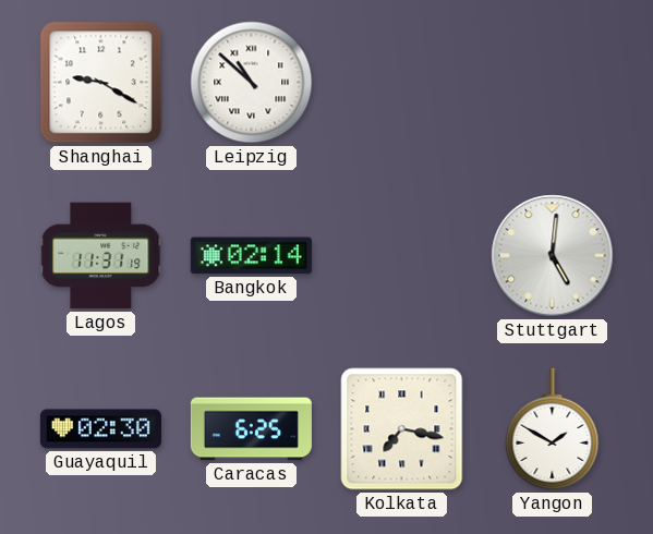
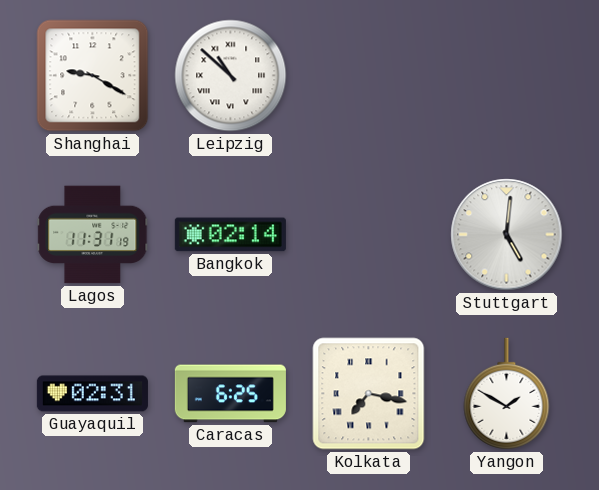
Guayaquil: 02:30 -> 02:31 (92, 394)
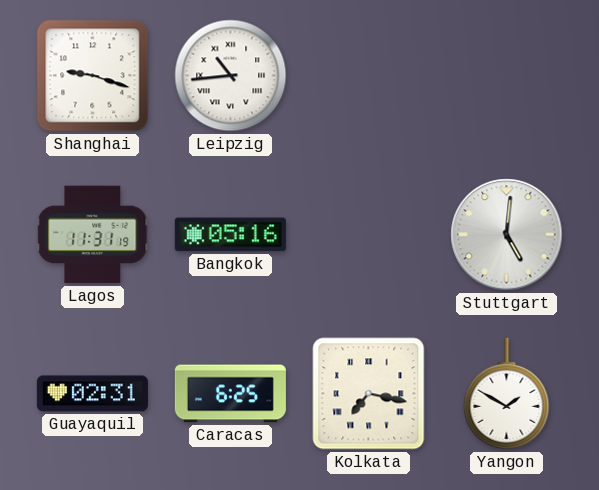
Shanghai: 9:20 -> 9:18 (93, 76)
Leipzig: 10:52 -> 10:44 (231, 76)
Bangkok: 02:14 -> 05:16 (230, 235)
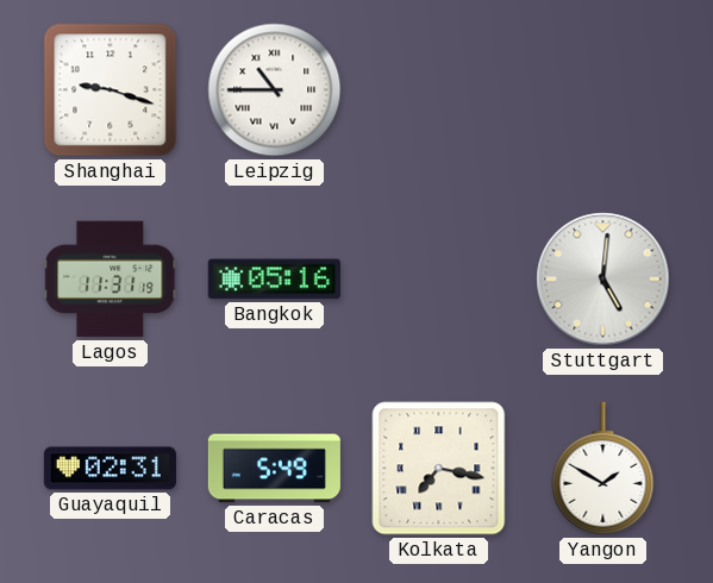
Leipzig: 10:44 -> 10:45 (275, 90)
Caracas: 6:25 -> 5:49 (274, 469)
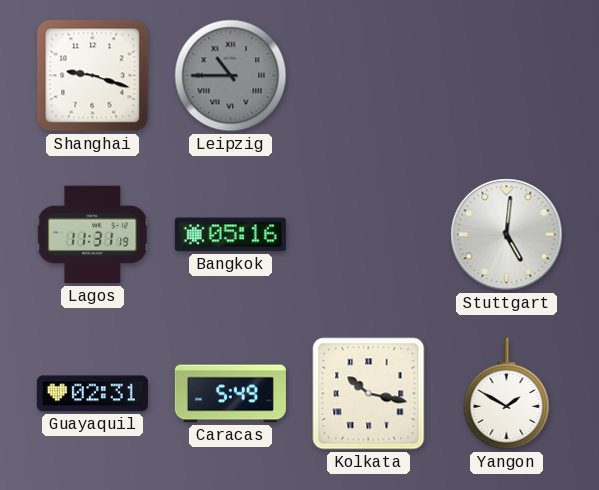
Leipzig dial: white -> grey (231, 76)
Kolkata: 7:17 -> 10:17 (369, 394)
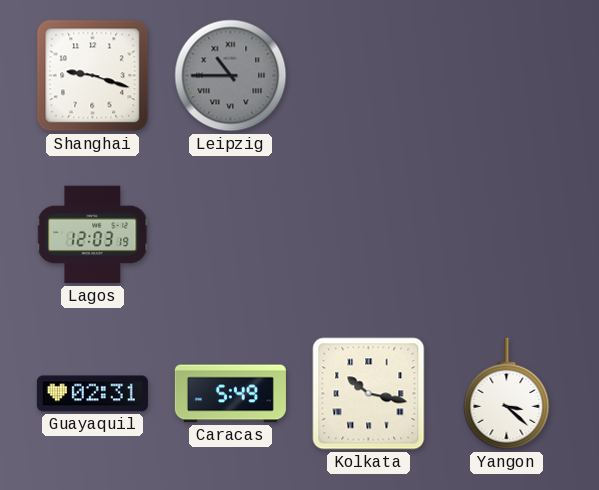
Lagos: 11:31 -> 12:03 (93, 235)
Bangkok: 05:16 -> none (230, 235)
Stuttgart: 5:01 -> none (507, 235)
Yangon: 1:50 -> 3:22 (507, 394)
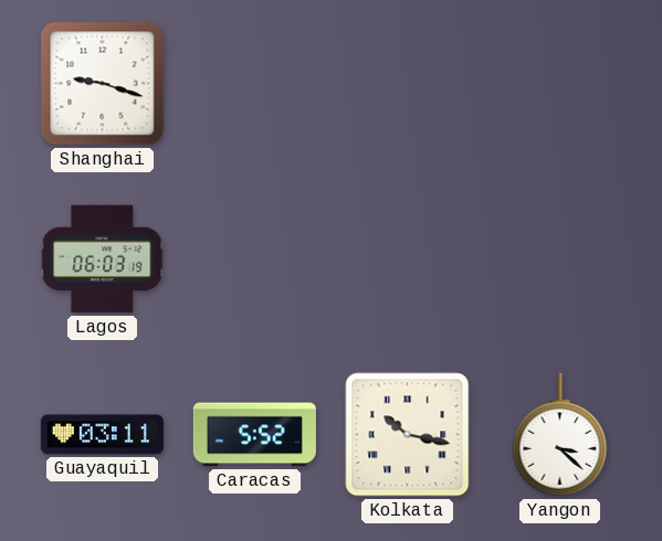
Leipzig: 10:45 -> none (231, 76)
Lagos: 12:03 -> 06:03 (103, 259)
Guayaquil: 02:31 -> 03:11 (102, 435)
Caracas: 5:49 -> 5:52 (254, 435)
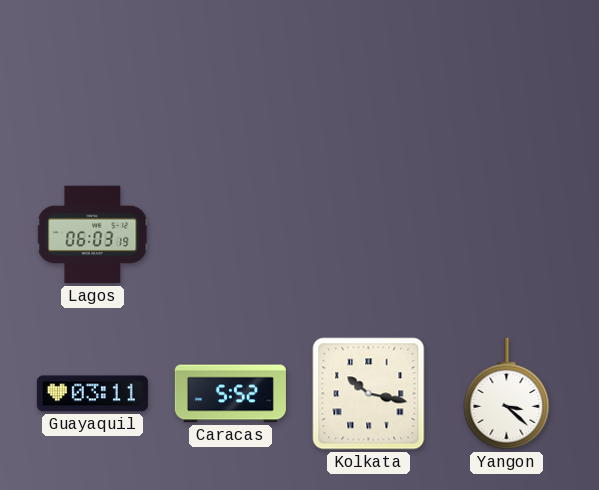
Shanghai: 9:18 -> none (103, 84)
